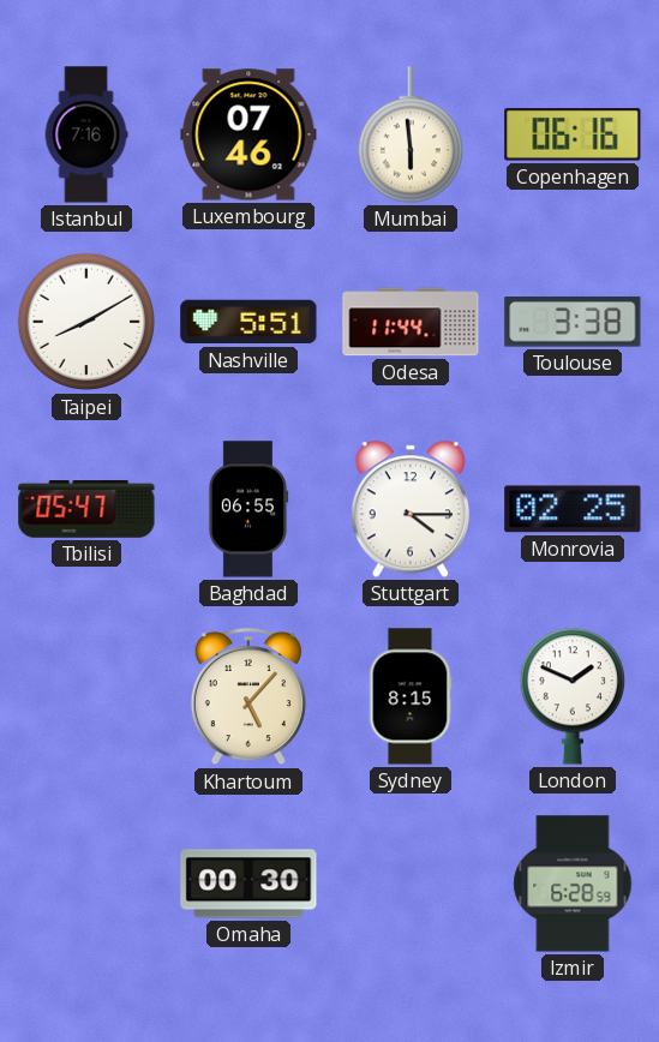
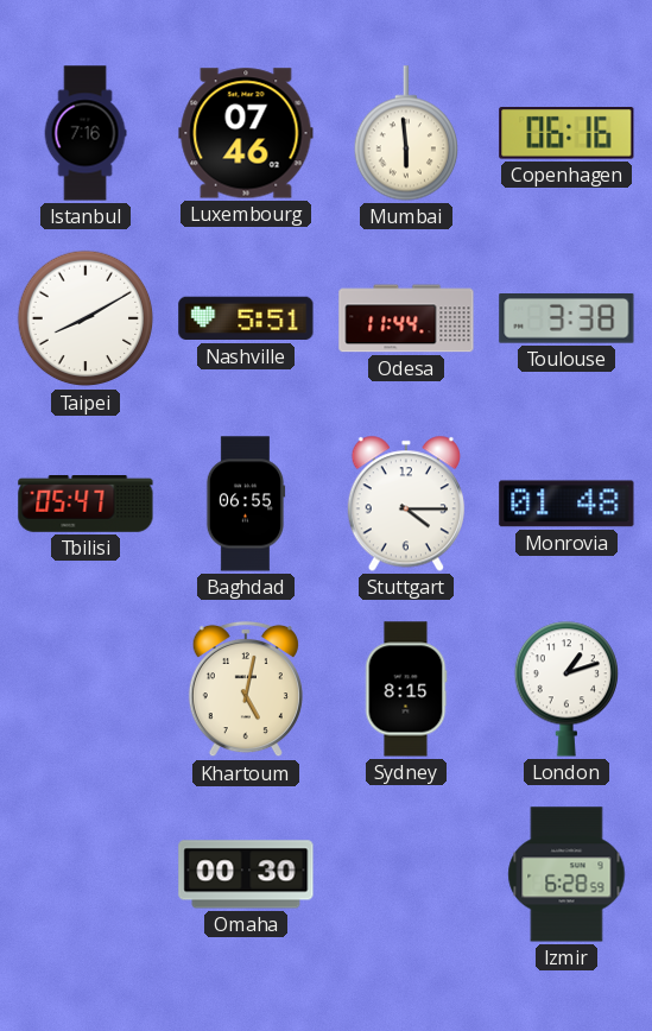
Monrovia: 02:25 -> 01:48 (566, 504)
Khartoum: 5:07 -> 5:02 (246, 689)
London: 1:49 -> 1:12 (565, 689)
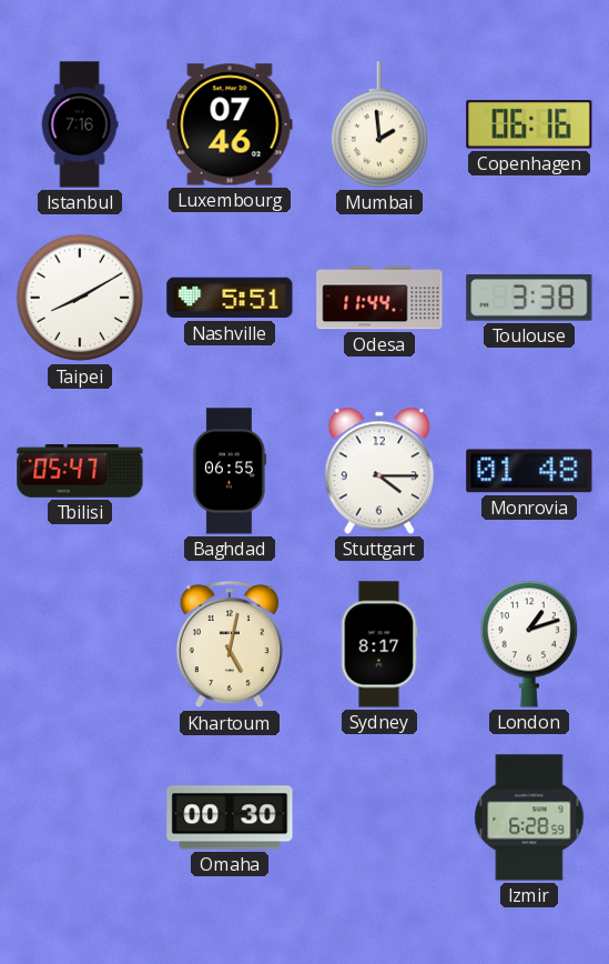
Mumbai: 5:59 -> 1:59 (378, 124)
Sydney: 8:15 -> 8:17 (379, 644)
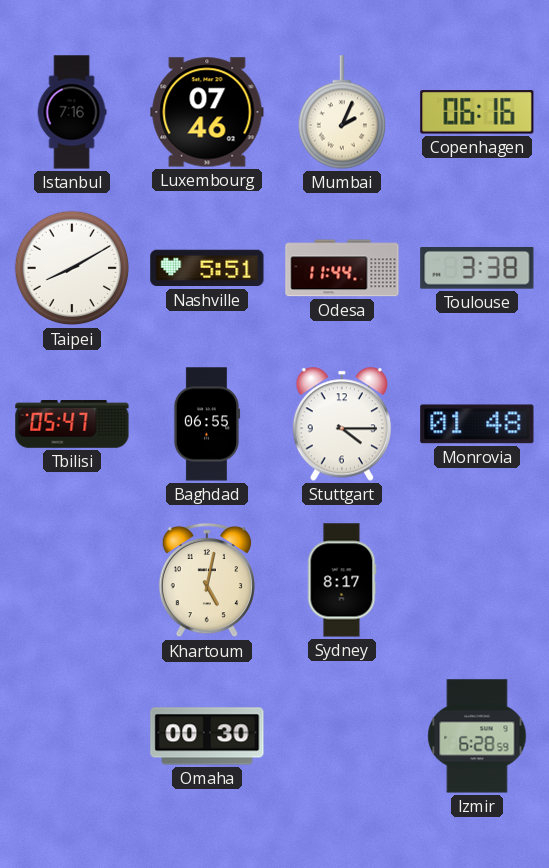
Mumbai: 1:59 -> 2:04 (341, 112)
London: 1:12 -> none (528, 644)
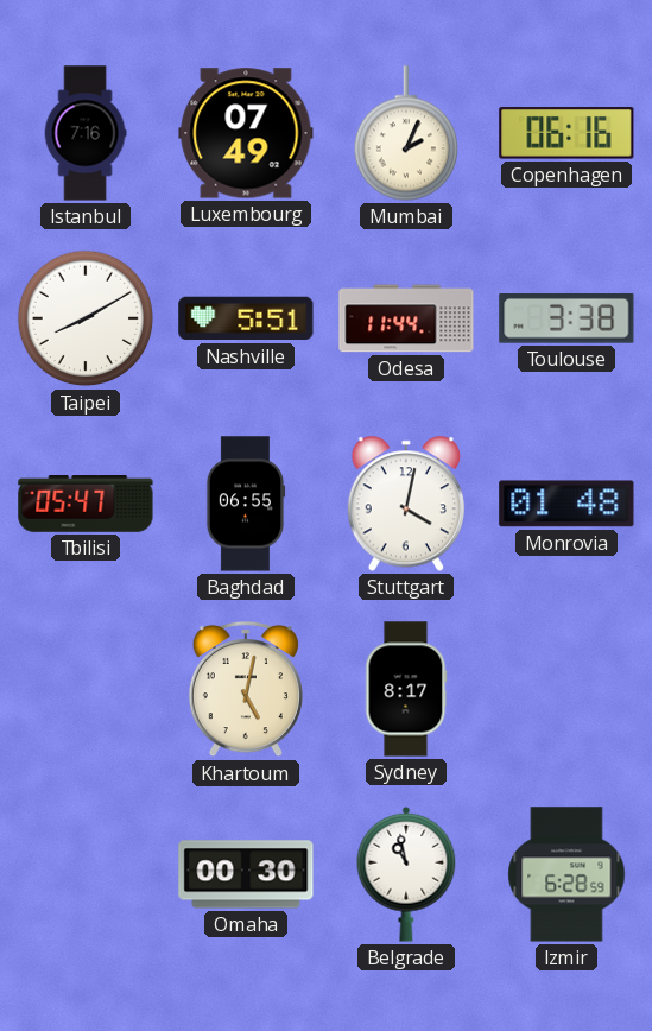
Luxembourg: 07:46 -> 07:49 (246, 133)
Stuttgart: 4:15 -> 4:02 (406, 504)
Belgrade: none -> 10:58 (406, 874)
